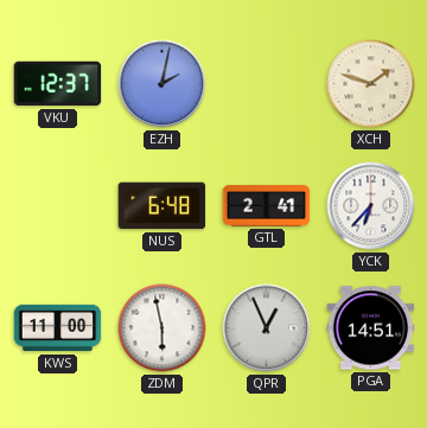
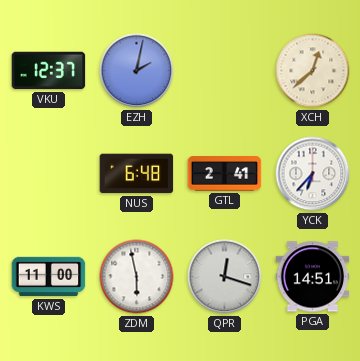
XCH: 1:48 -> 12:38 (313, 71)
QPR: 12:56 -> 12:18 (225, 277)
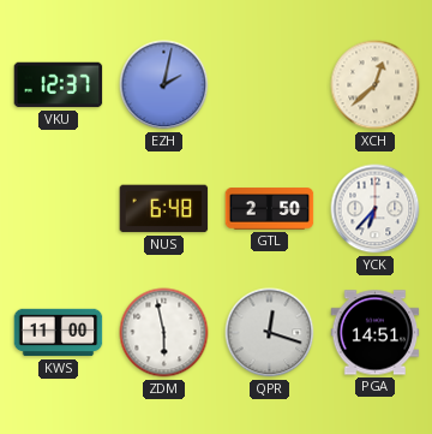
GTL: 2:41 -> 2:50 (270, 209)
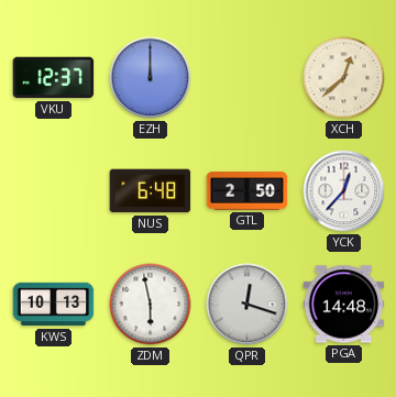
EZH: 2:02 -> 12:00 (151, 78)
YCK: 6:37 -> 12:37 (344, 191)
KWS: 11:00 -> 10:13 (54, 305)
PGA: 14:51 -> 14:48 (344, 305)
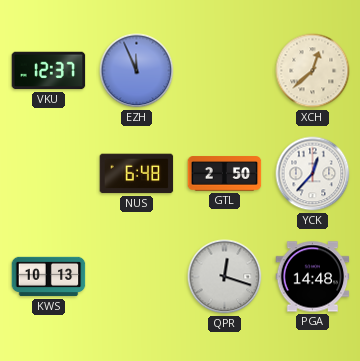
EZH: 12:00 -> 11:56 (137, 71)
ZDM: 5:58 -> none (151, 305)
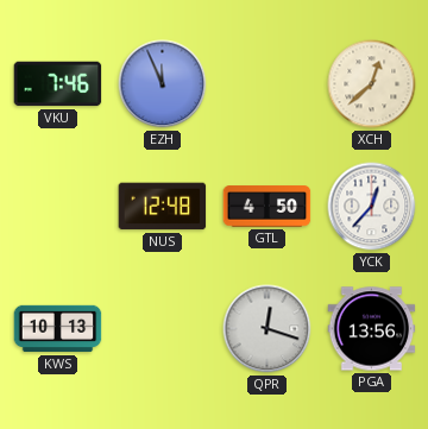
VKU: 12:37 -> 7:46 (58, 84)
NUS: 6:48 -> 12:48 (163, 207)
GTL: 2:50 -> 4:50 (267, 207)
PGA: 14:48 -> 13:56 (372, 329)
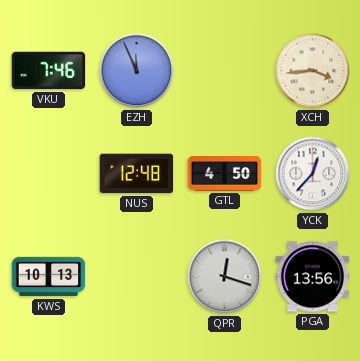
XCH: 12:38 -> 3:44 (313, 71)
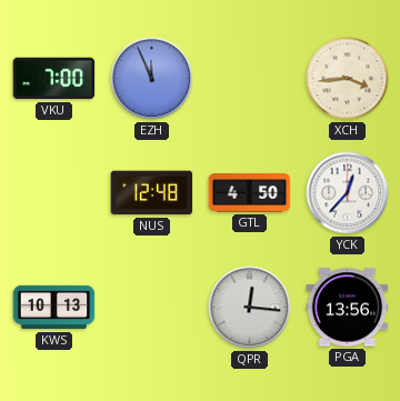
VKU: 7:46 -> 7:00 (54, 79)
QPR: 12:18 -> 12:16 (250, 308)
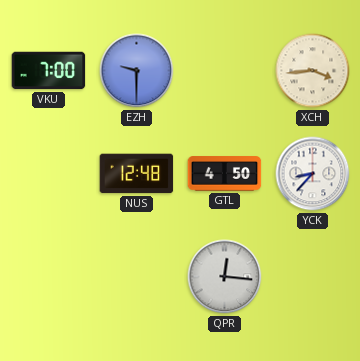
EZH: 11:56 -> 9:30 (137, 71)
YCK: 12:37 -> 8:37 (313, 174)
KWS: 10:13 -> none (54, 308)
PGA: 13:56 -> none (348, 308)
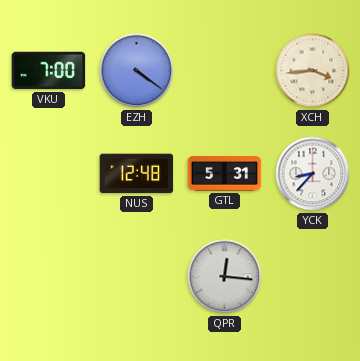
EZH: 9:30 -> 4:21 (137, 71)
GTL: 4:50 -> 5:31 (225, 174)
